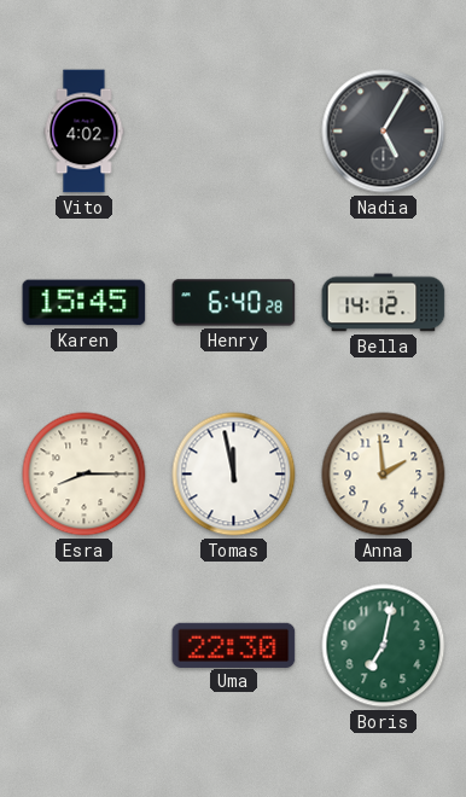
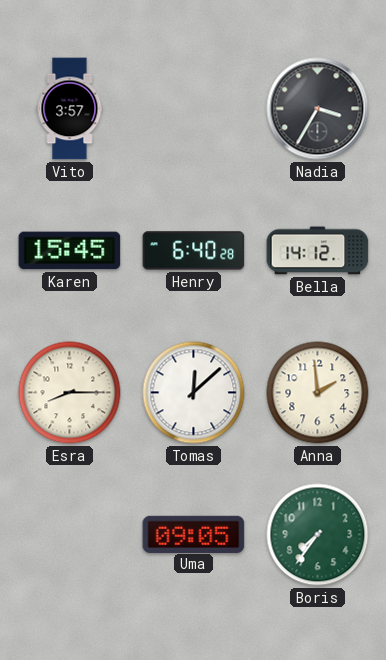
Vito: 4:02 -> 3:57 (70, 109)
Nadia: 5:05 -> 3:35 (318, 109)
Tomas: 11:58 -> 12:08 (194, 393)
Uma: 22:30 -> 09:05 (194, 534)
Boris: 7:02 -> 7:36 (318, 535)
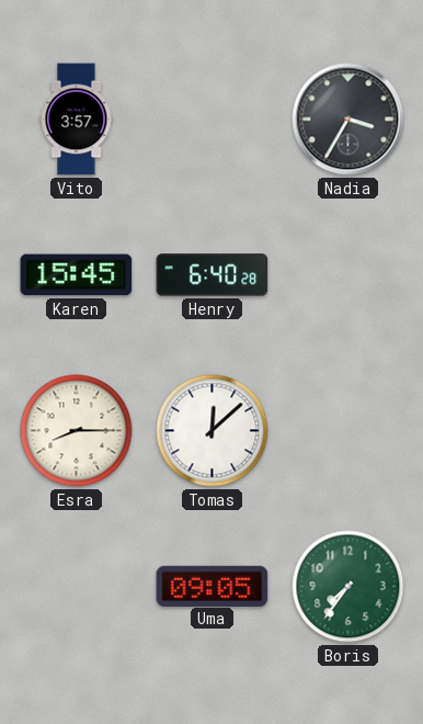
Bella: 14:12 -> none (318, 251)
Anna: 1:59 -> none (318, 393)
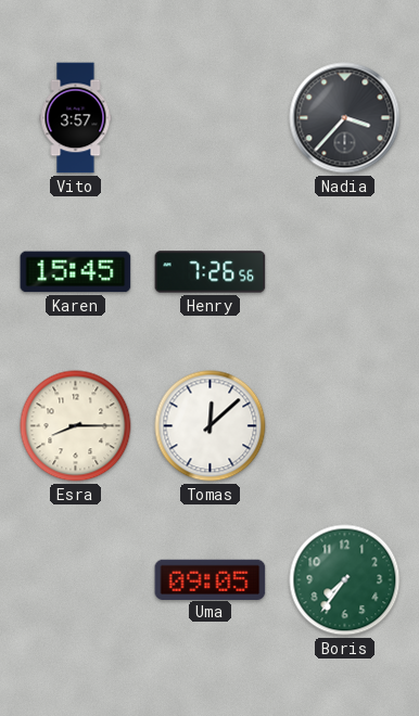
Nadia: 3:35 -> 3:37 (345, 118)
Henry: 6:40 -> 7:26 (211, 272)
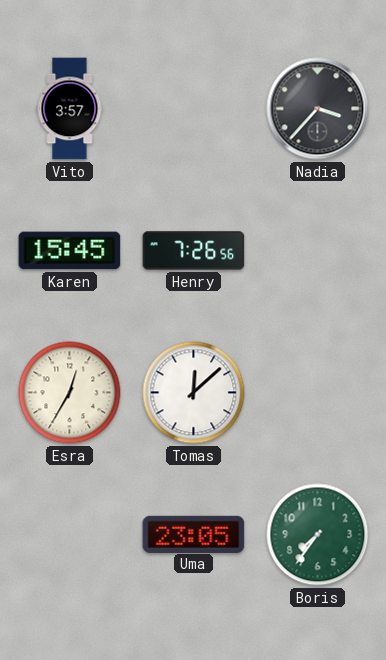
Esra: 8:15 -> 12:35 (70, 393)
Uma: 09:05 -> 23:05 (194, 534)
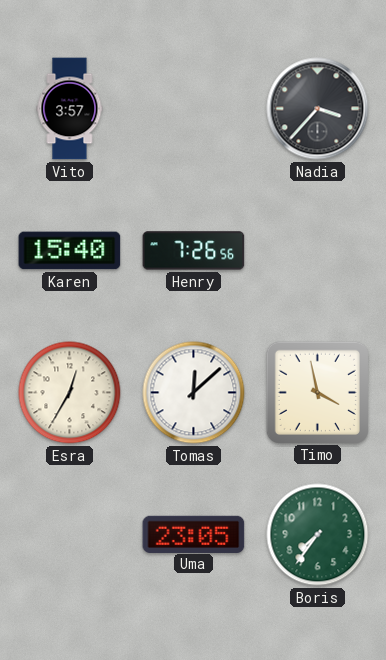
Karen: 15:45 -> 15:40 (70, 251)
Timo: none -> 3:58 (317, 392)
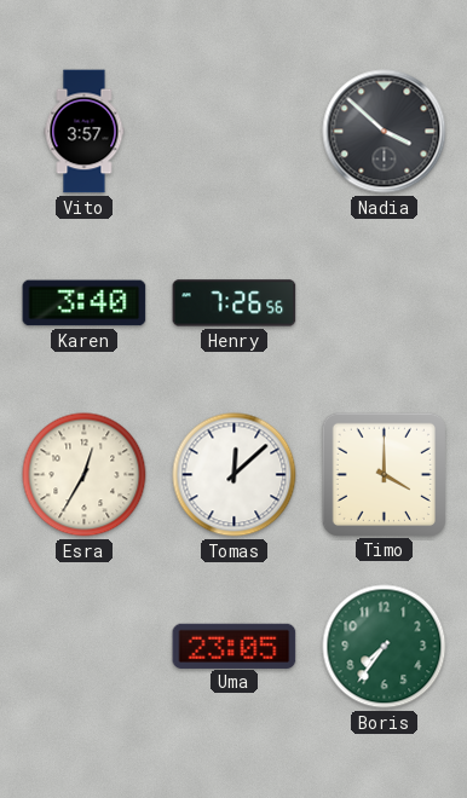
Nadia: 3:37 -> 3:52 (385, 132)
Karen: 15:40 -> 3:40 (85, 303)
Timo: 3:58 -> 4:00 (384, 474)
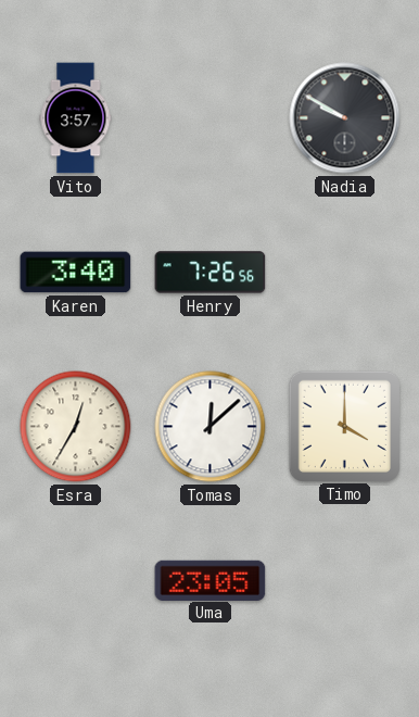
Nadia: 3:52 -> 9:50 (345, 118)
Boris: 7:36 -> none (385, 647)
